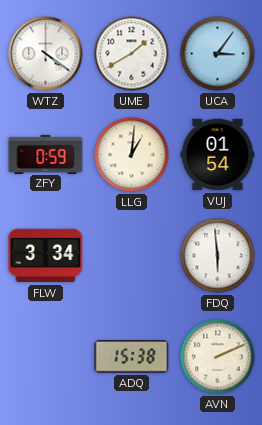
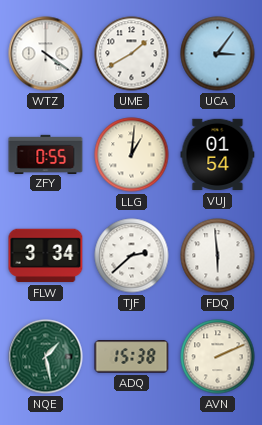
ZFY: 0:59 -> 0:55 (46, 154)
TJF: none -> 2:38 (132, 256)
NQE: none -> 1:28 (46, 357)
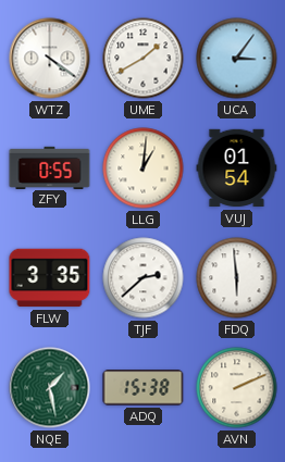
FLW: 3:34 -> 3:35 (50, 278)
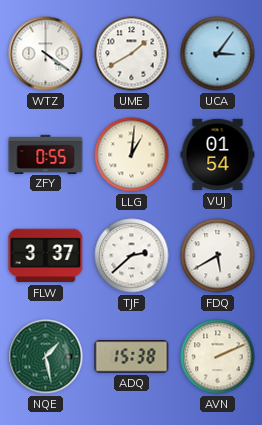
FLW: 3:35 -> 3:37 (46, 256)
FDQ: 5:59 -> 5:40 (218, 256)
